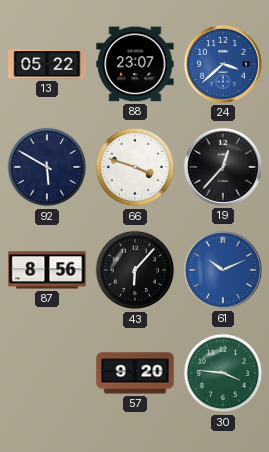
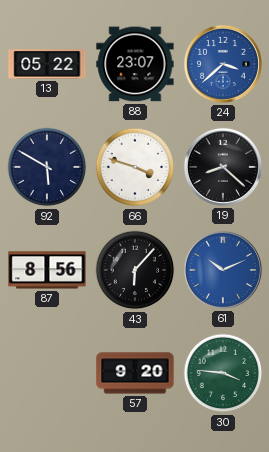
19: 12:37 -> 8:22 (223, 167)
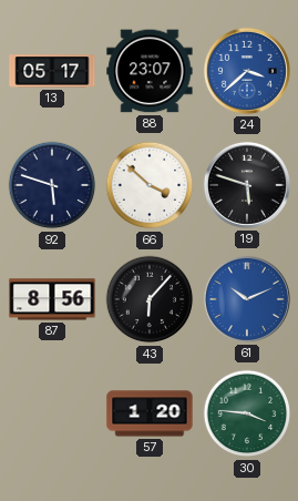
13: 05:22 -> 05:17 (52, 71)
92: 5:50 -> 5:48 (52, 185)
66: 3:48 -> 3:52 (150, 185)
19: 8:22 -> 5:48 (247, 185)
57: 9:20 -> 1:20 (150, 413)
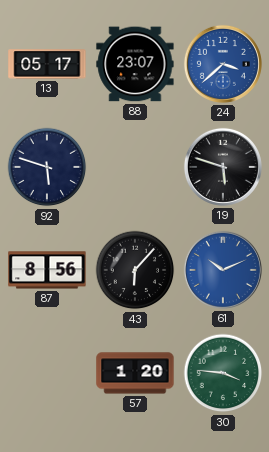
66: 3:52 -> none (150, 185)
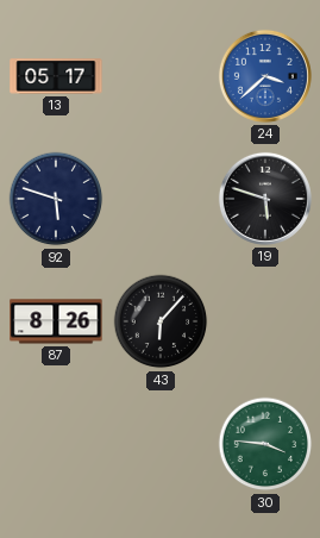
88: 23:07 -> none (135, 64)
87: 8:56 -> 8:26 (56, 321)
61: 10:11 -> none (223, 270)
57: 1:20 -> none (135, 373)
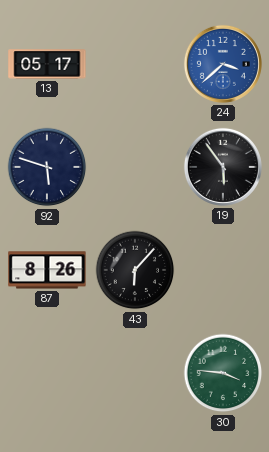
19: 5:48 -> 5:54 (223, 167)
